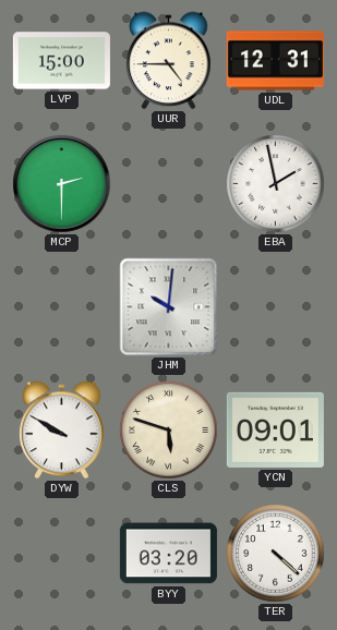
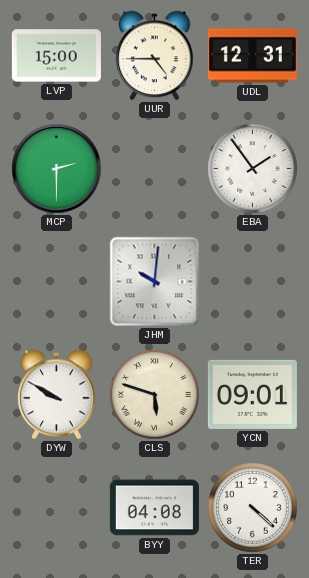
EBA: 1:58 -> 1:54 (253, 169)
BYY: 03:20 -> 04:08 (154, 508)
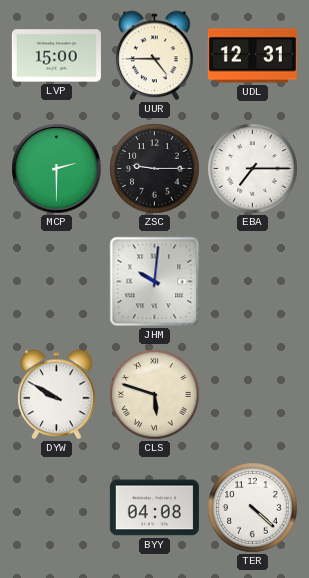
ZSC: none -> 9:15 (155, 169)
EBA: 1:54 -> 7:15 (253, 169)
YCN: 09:01 -> none (252, 394)
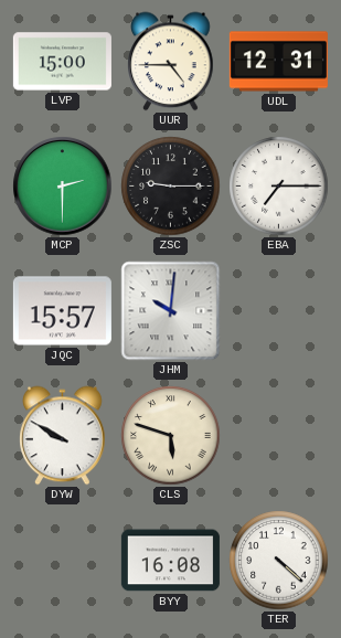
JQC: none -> 15:57 (62, 311)
BYY: 04:08 -> 16:08 (170, 561)
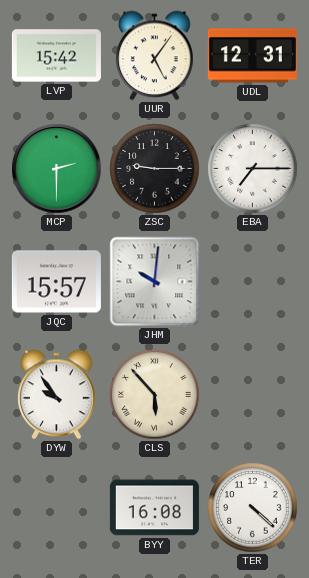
LVP: 15:00 -> 15:42 (56, 56)
UUR: 4:45 -> 5:06 (155, 56)
DYW: 9:50 -> 9:54 (57, 395)
CLS: 5:48 -> 5:53 (155, 395)
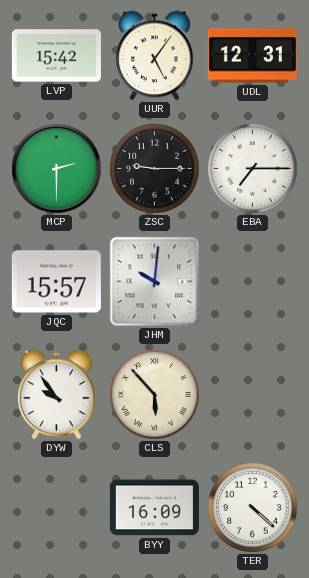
BYY: 16:08 -> 16:09 (154, 508)
